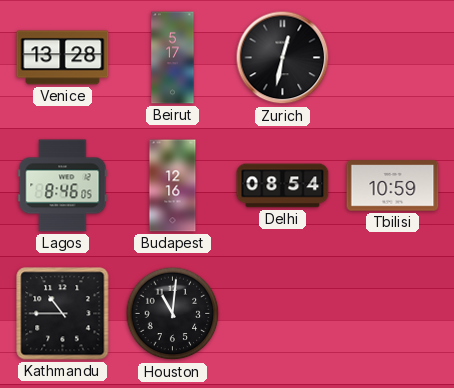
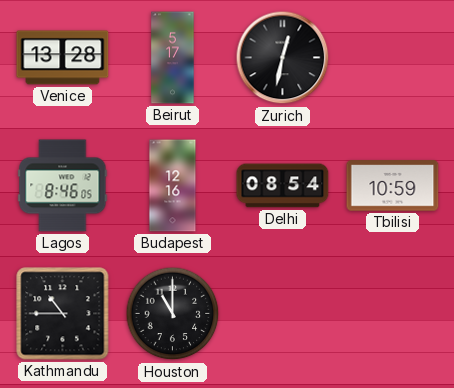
Houston: 11:01 -> 11:00 (173, 314)
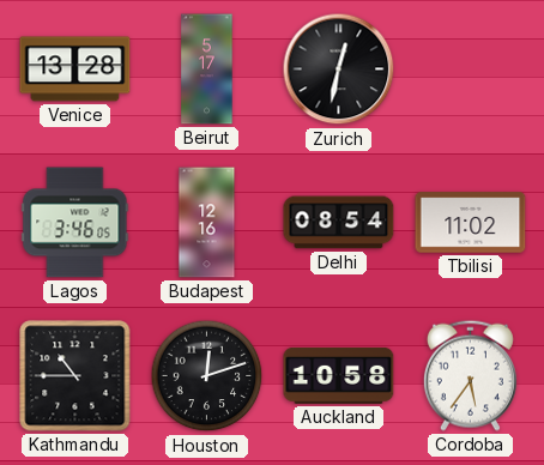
Lagos: 8:46 -> 3:46 (75, 223)
Tbilisi: 10:59 -> 11:02 (471, 223)
Houston: 11:00 -> 12:12 (207, 376)
Auckland: none -> 10:58 (339, 375)
Cordoba: none -> 5:36 (470, 375)
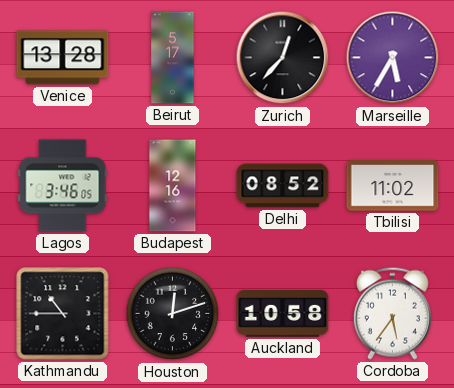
Zurich: 12:32 -> 12:37 (283, 58)
Marseille: none -> 5:35 (393, 58)
Delhi: 08:54 -> 08:52 (283, 186)
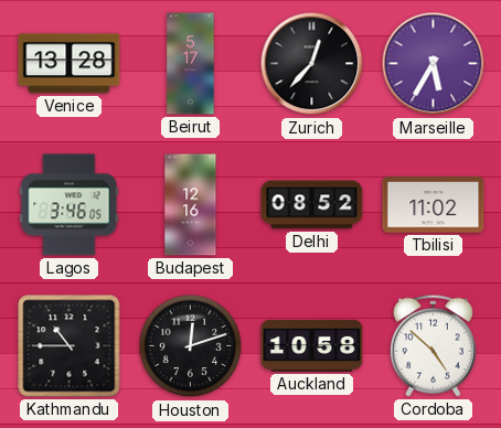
Cordoba: 5:36 -> 4:52 (433, 345)
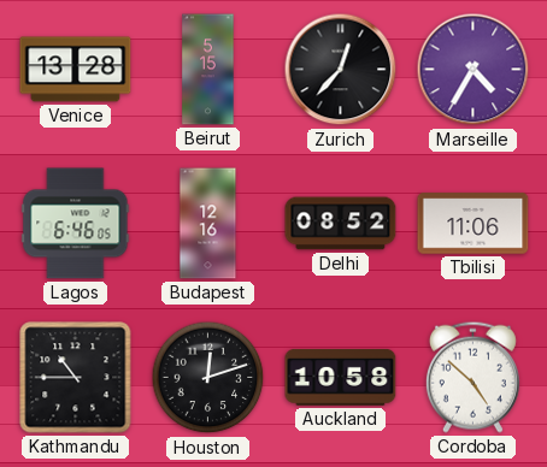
Beirut: 5:17 -> 5:15 (208, 70)
Marseille: 5:35 -> 4:35 (474, 70)
Lagos: 3:46 -> 6:46 (76, 224)
Tbilisi: 11:02 -> 11:06 (474, 224)
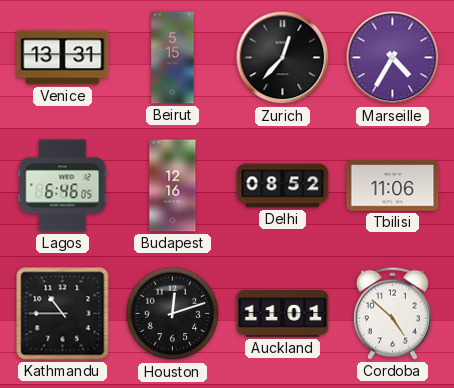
Venice: 13:28 -> 13:31 (63, 58)
Auckland: 10:58 -> 11:01 (283, 313)
